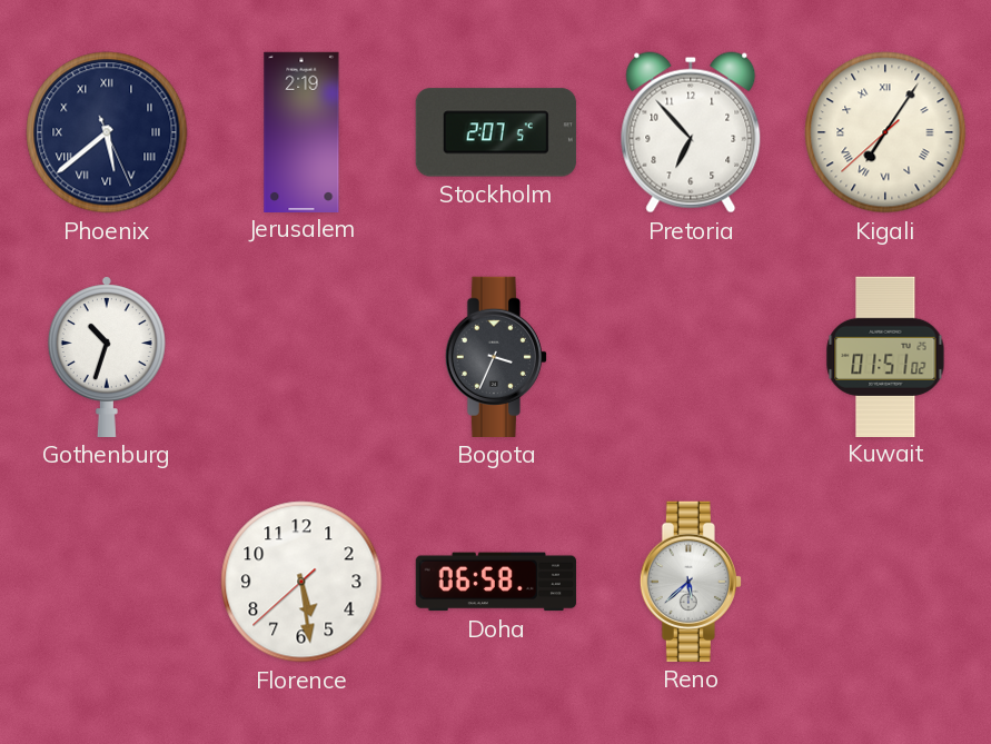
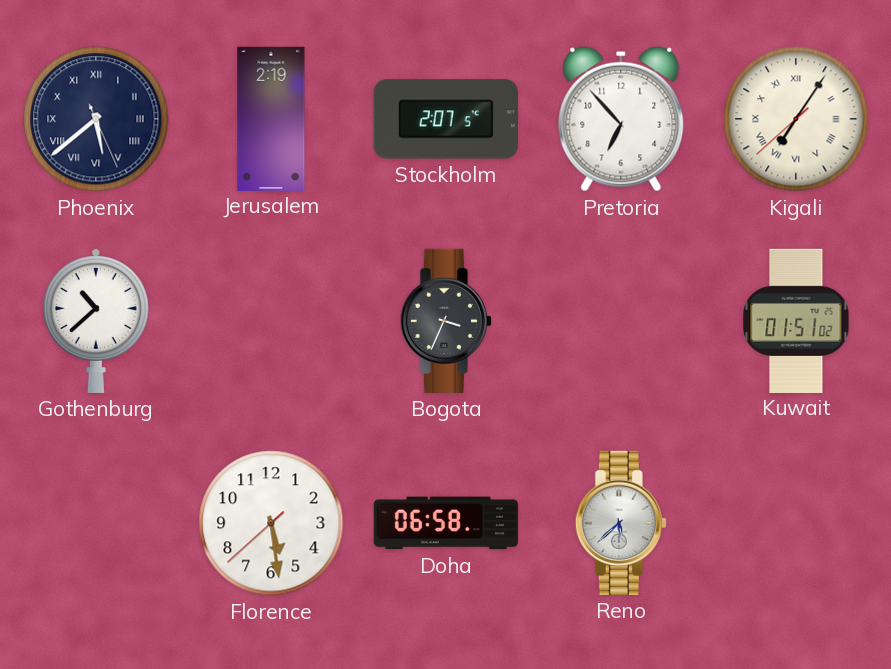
Gothenburg: 10:33 -> 10:38 (96, 321)
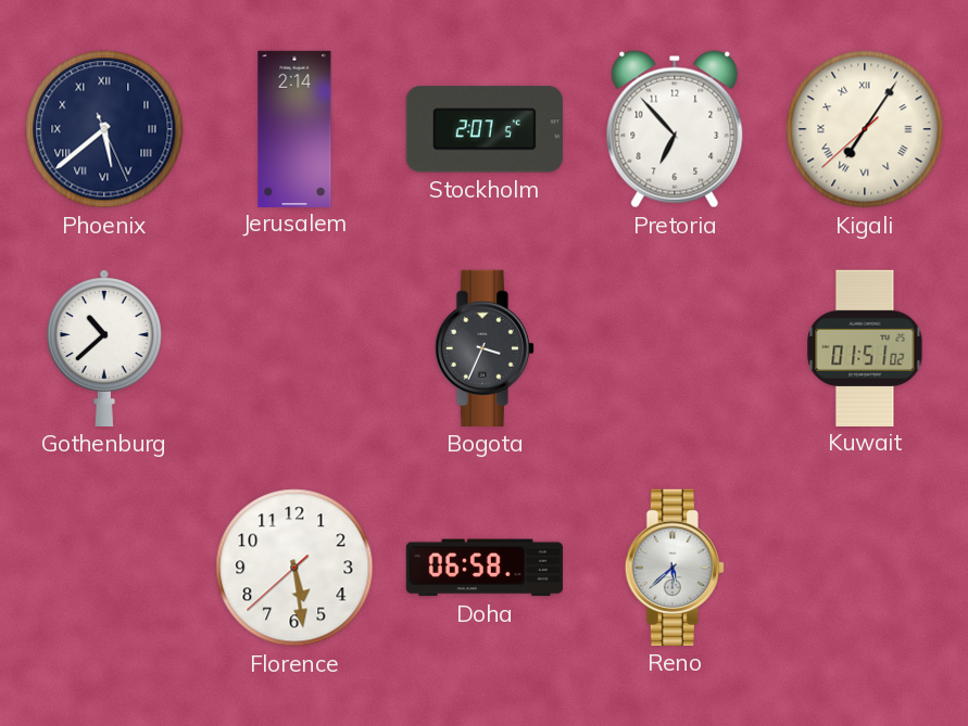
Jerusalem: 2:19 -> 2:14 (294, 128)
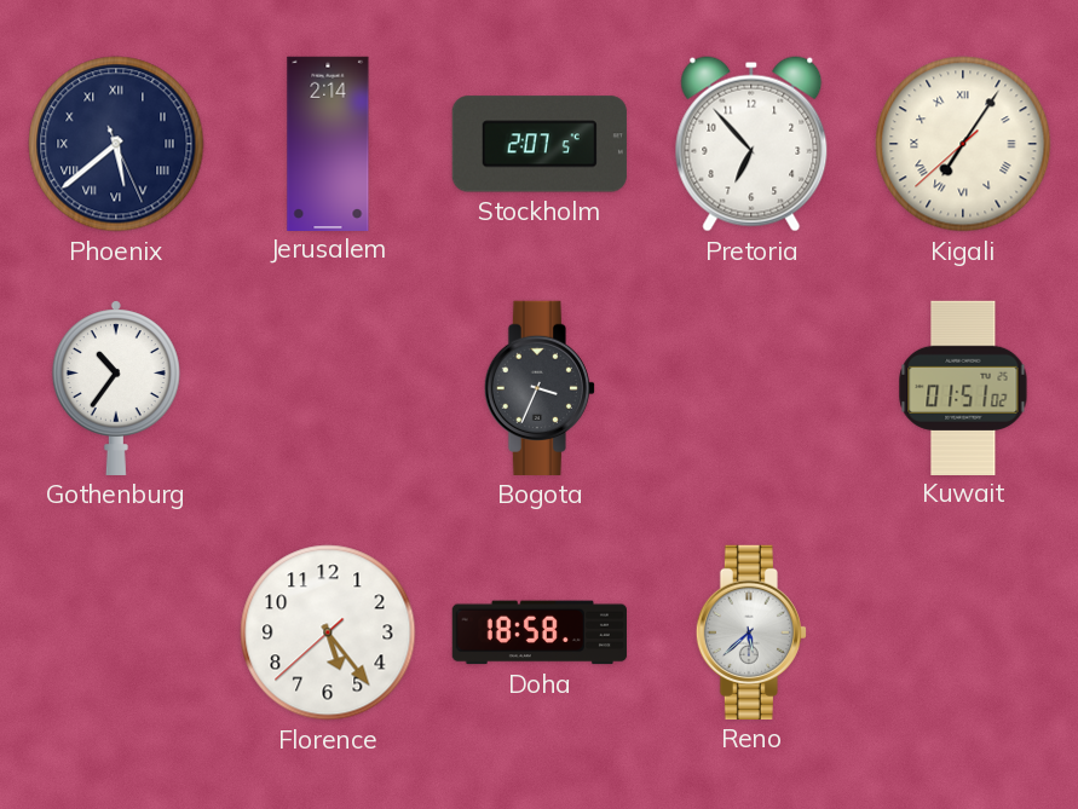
Gothenburg: 10:38 -> 10:36 (116, 388)
Florence: 5:28 -> 5:23 (328, 632)
Doha: 06:58 -> 18:58 (538, 632)
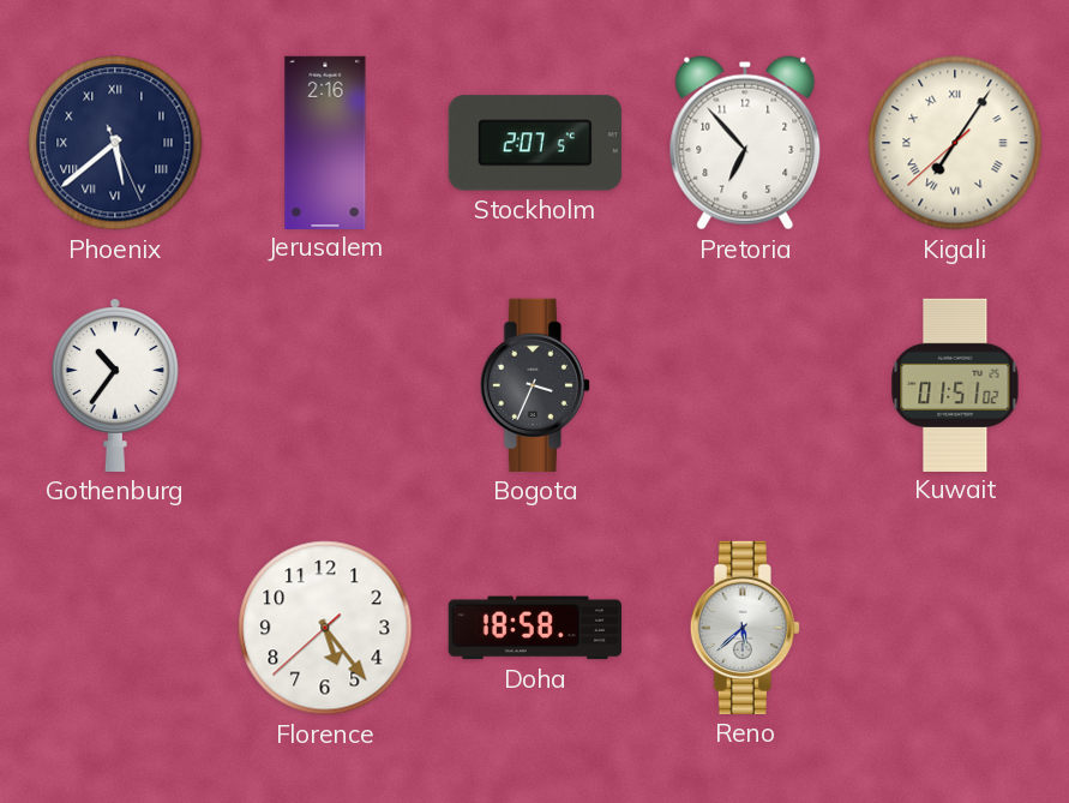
Jerusalem: 2:14 -> 2:16 (325, 142)
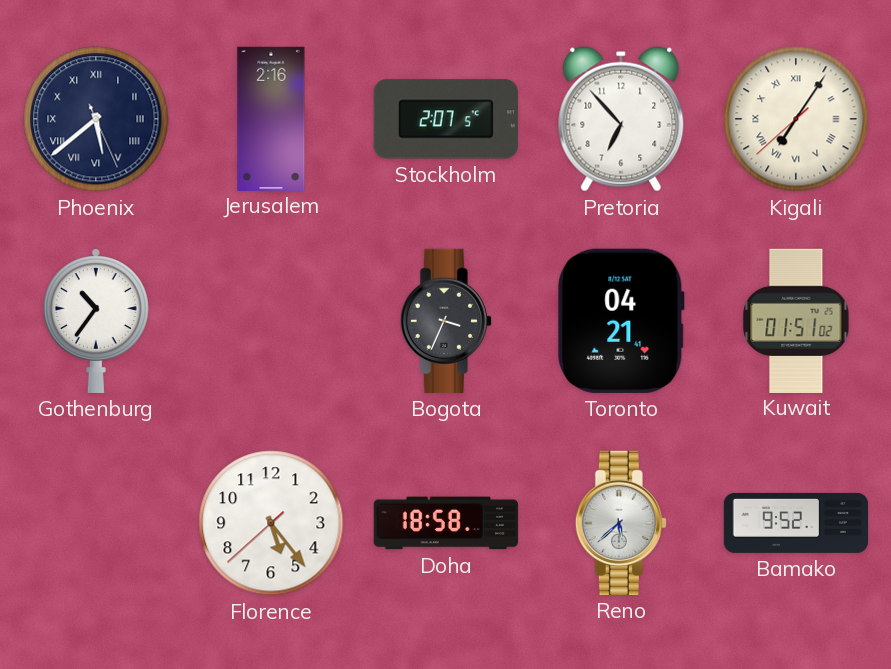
Toronto: none -> 04:21 (621, 321)
Bamako: none -> 9:52 (795, 523)
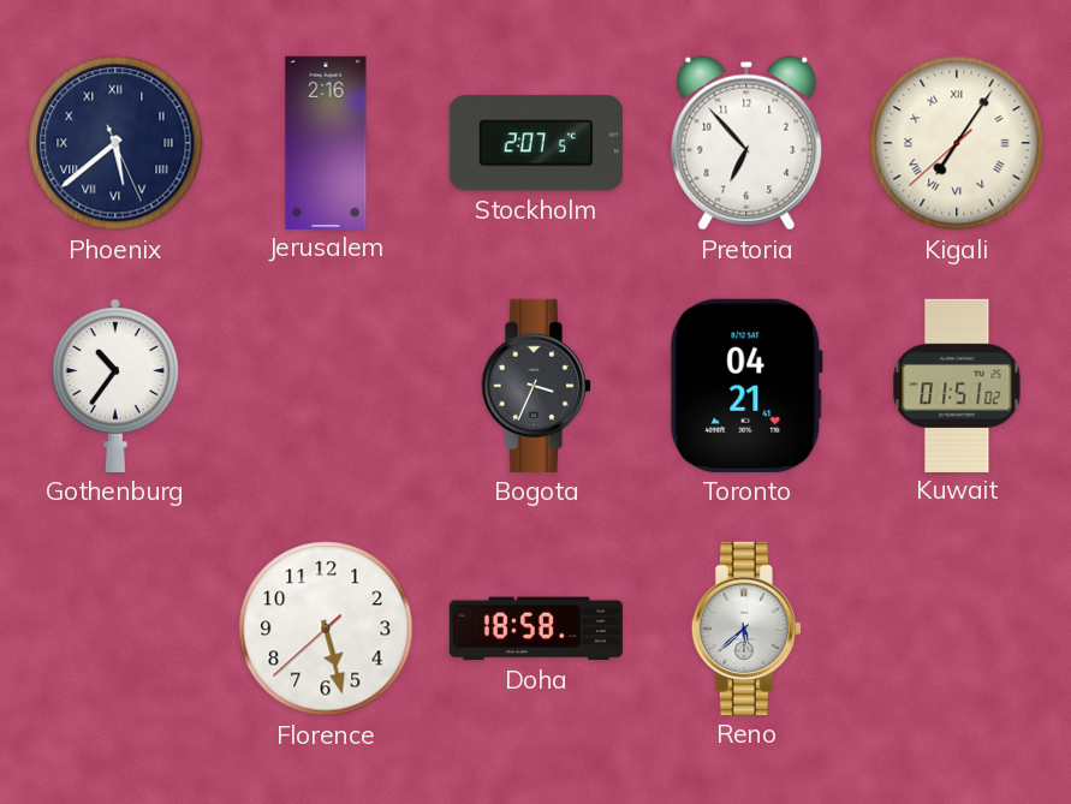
Florence: 5:23 -> 5:27 (326, 629)
Bamako: 9:52 -> none (795, 523)
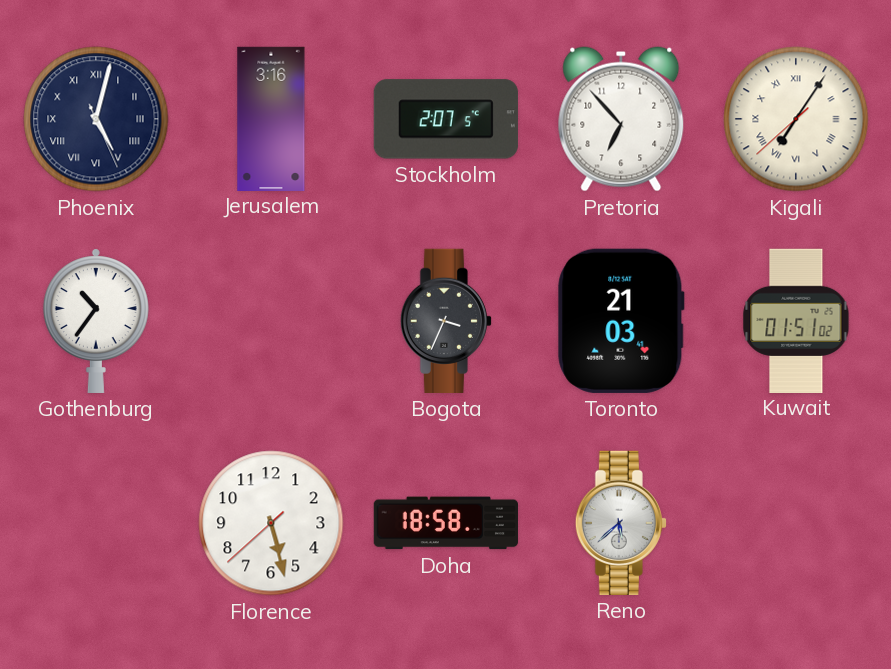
Phoenix: 5:38 -> 5:02 (96, 119)
Jerusalem: 2:16 -> 3:16 (271, 118)
Toronto: 04:21 -> 21:03 (621, 321)
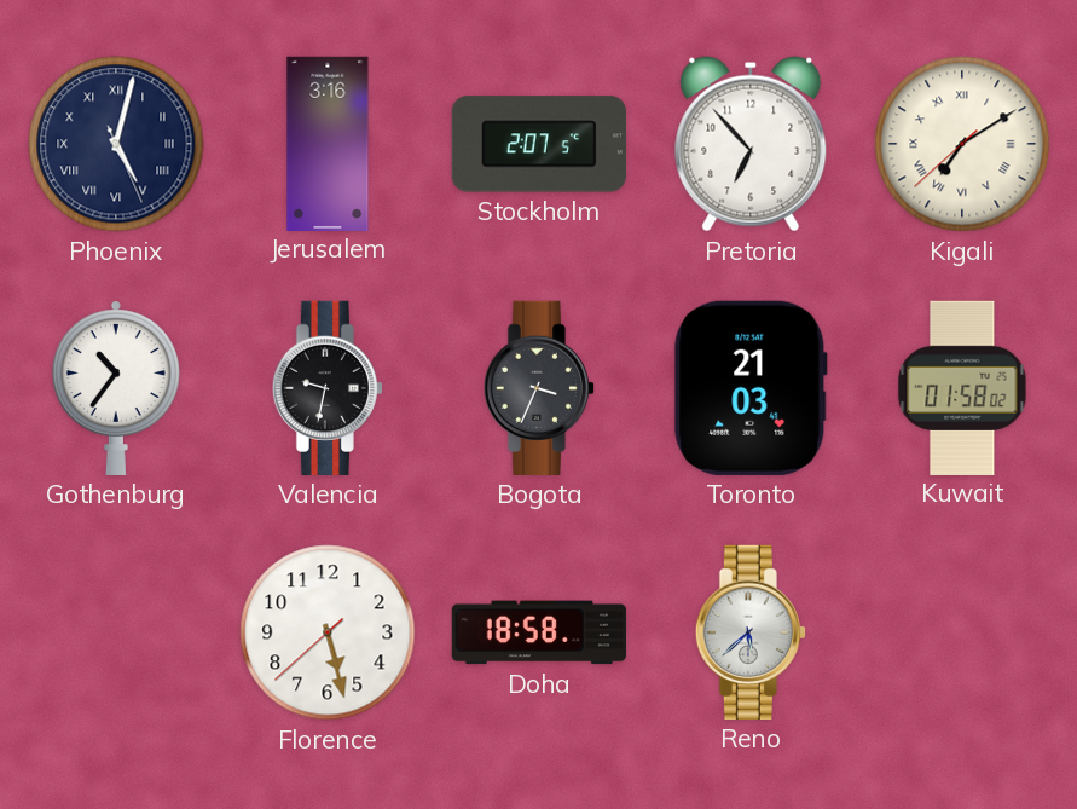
Kigali: 7:05 -> 7:09 (962, 144)
Valencia: none -> 9:32 (328, 388)
Kuwait: 01:51 -> 01:58 (962, 387)
